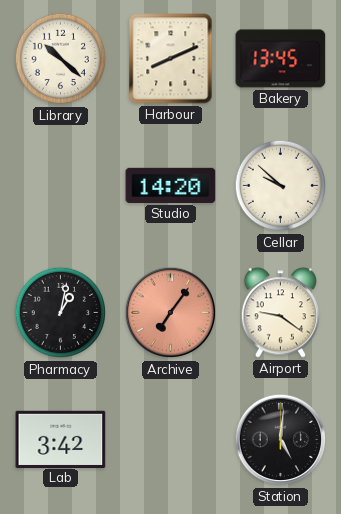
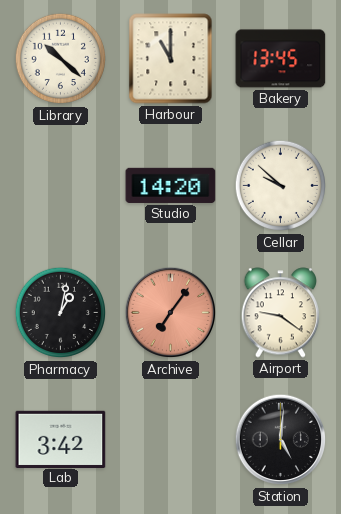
Harbour: 8:11 -> 11:00 (171, 59)
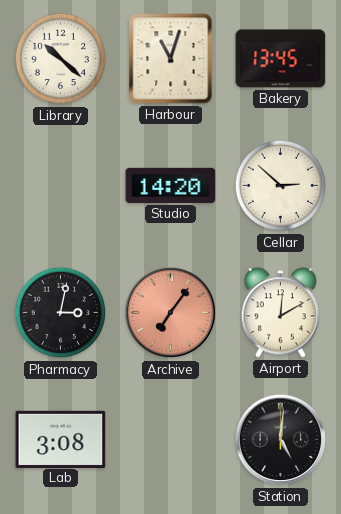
Harbour: 11:00 -> 11:03 (171, 59)
Cellar: 9:52 -> 2:52 (280, 186)
Pharmacy: 1:02 -> 3:02 (60, 313)
Airport: 9:21 -> 12:10 (281, 313)
Lab: 3:42 -> 3:08 (61, 439)
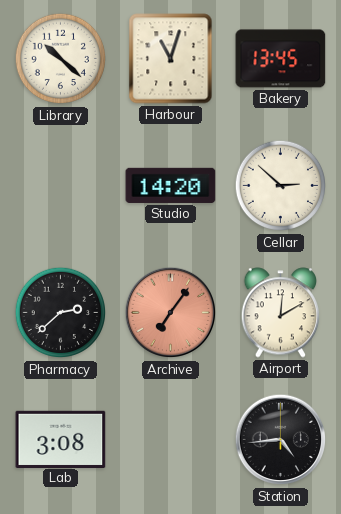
Pharmacy: 3:02 -> 2:38 (60, 313)
Station: 5:01 -> 4:44 (281, 440)
